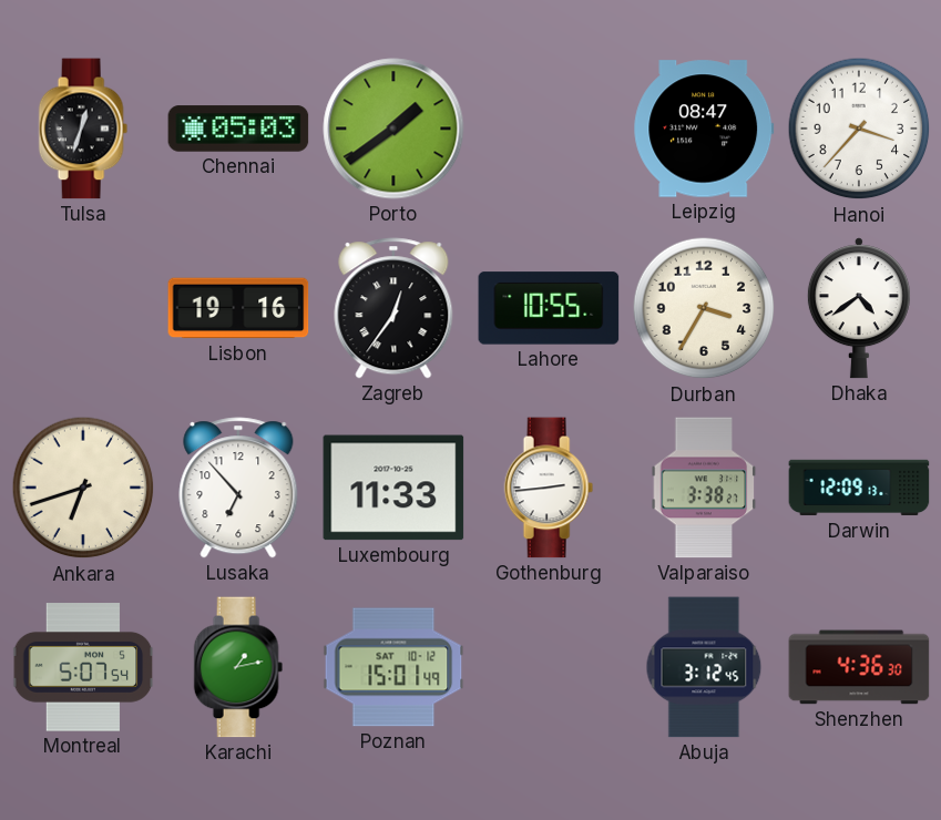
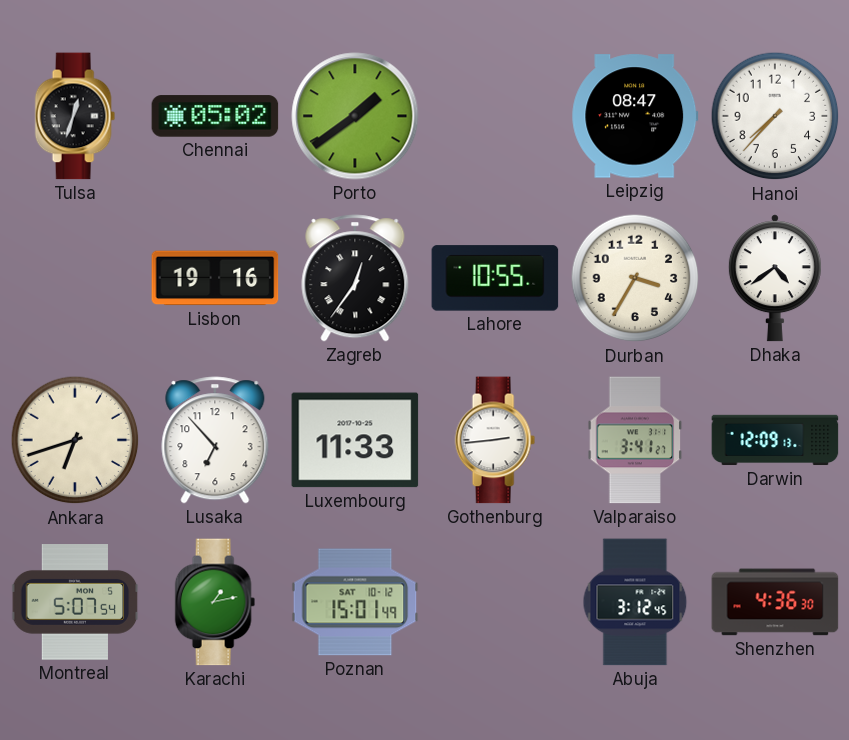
Chennai: 05:03 -> 05:02 (215, 116)
Hanoi: 3:37 -> 7:37 (775, 116)
Valparaiso: 3:38 -> 3:41 (635, 440)
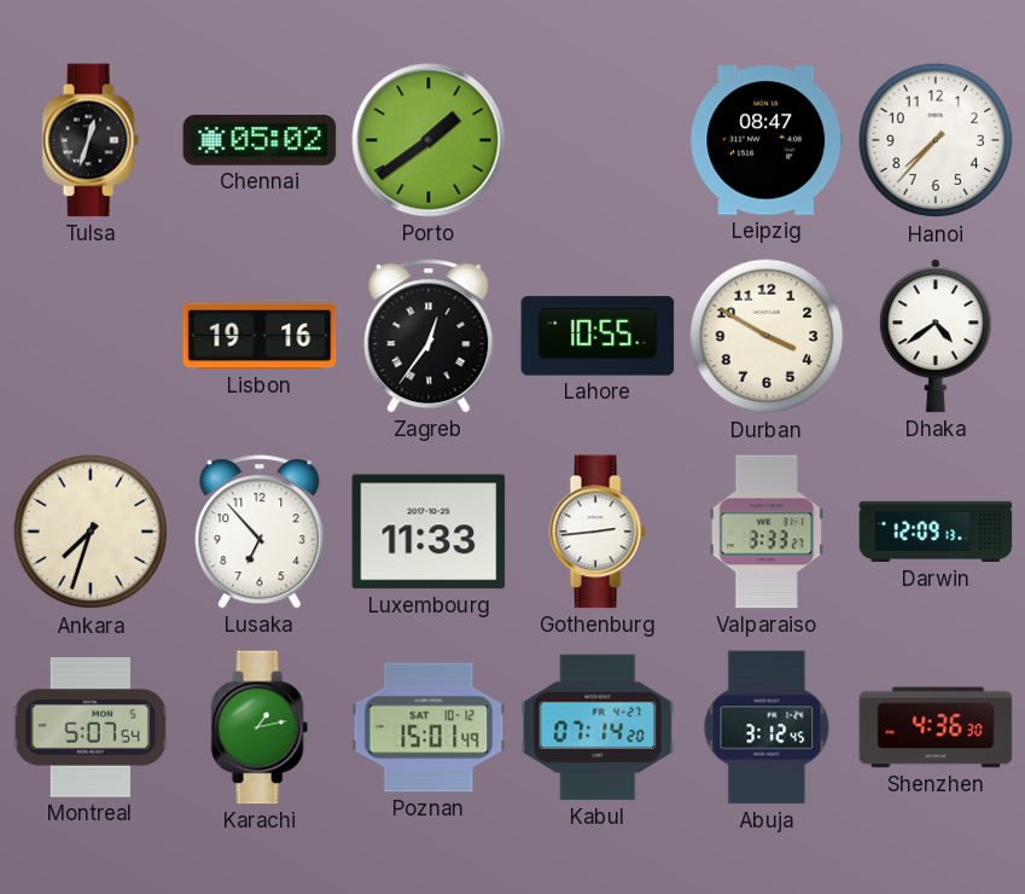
Durban: 3:35 -> 3:50 (767, 336)
Ankara: 6:42 -> 7:33 (91, 532)
Valparaiso: 3:41 -> 3:33 (767, 532)
Kabul: none -> 07:14 (598, 727)
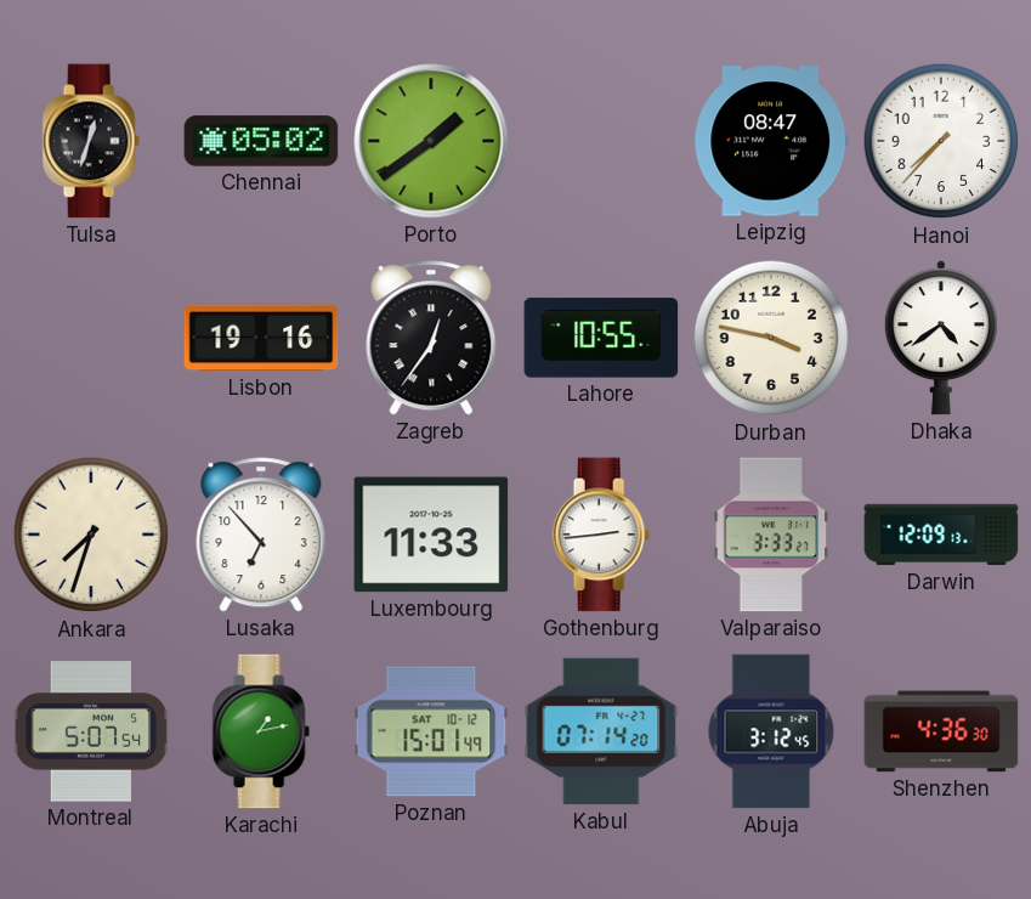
Durban: 3:50 -> 3:47 (771, 338)
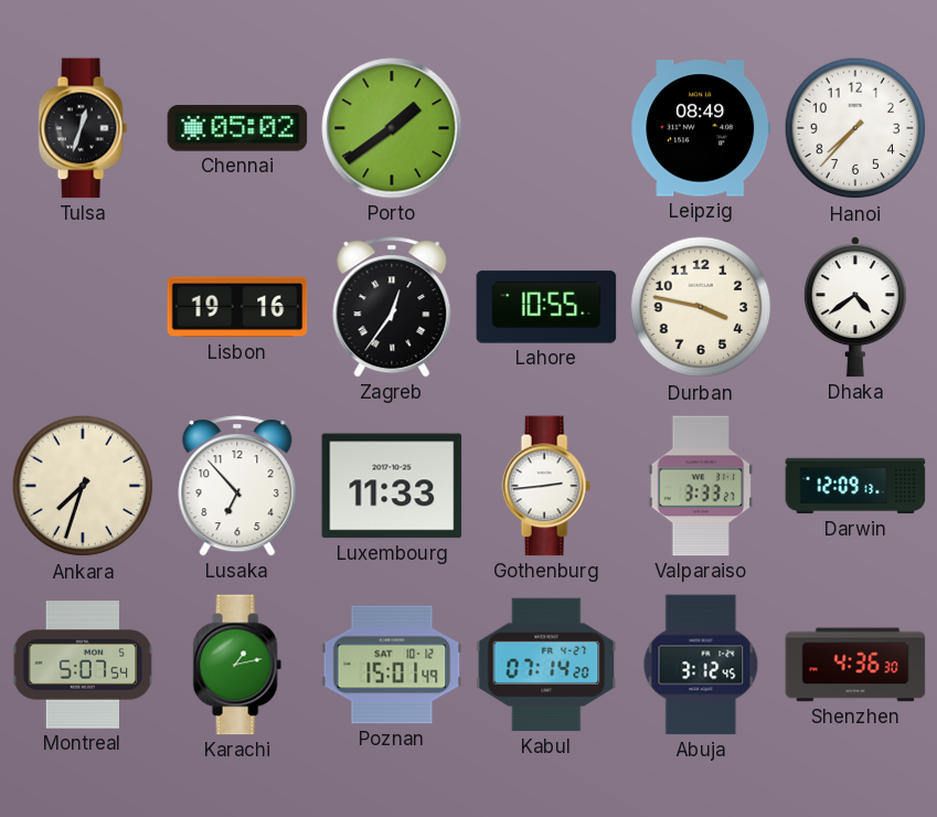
Leipzig: 08:47 -> 08:49 (701, 128)
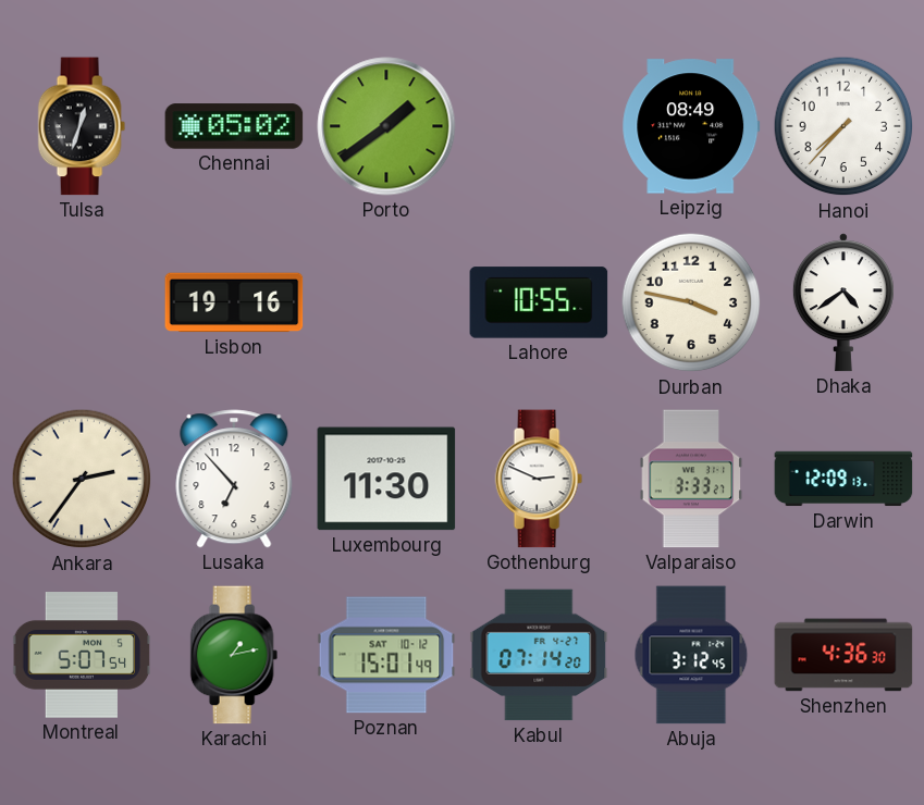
Zagreb: 12:36 -> none (392, 307)
Ankara: 7:33 -> 2:36 (82, 479)
Luxembourg: 11:33 -> 11:30 (386, 479)
Gothenburg: 2:44 -> 2:49 (539, 479)
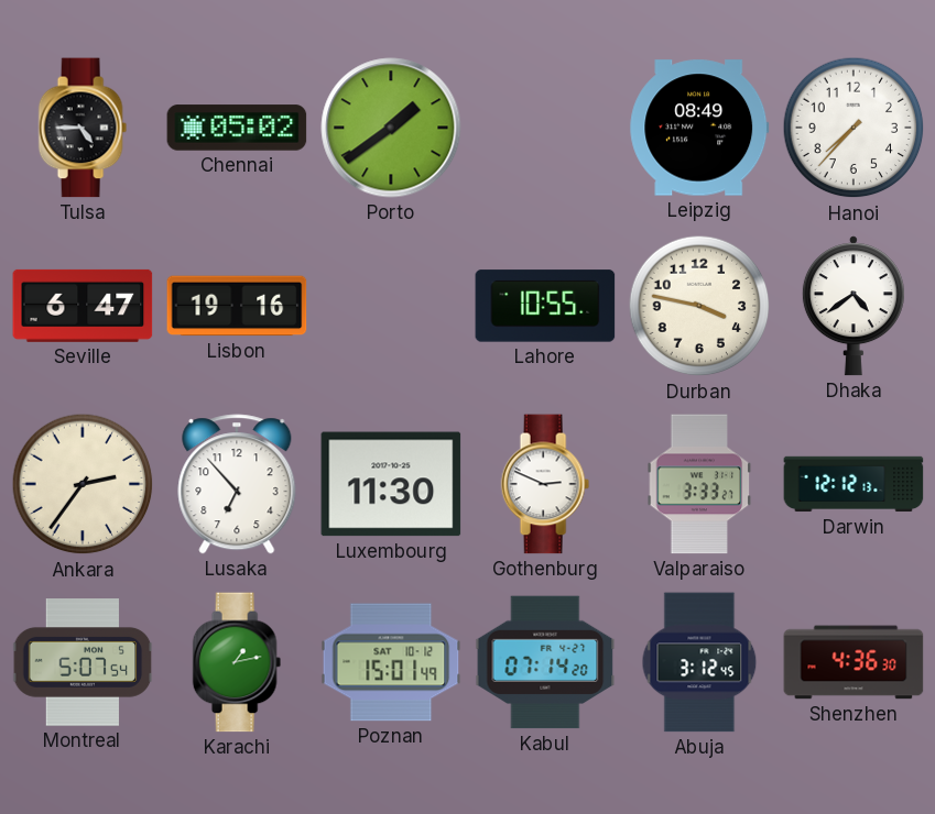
Tulsa: 12:33 -> 4:45 (83, 128)
Seville: none -> 6:47 (83, 306)
Darwin: 12:09 -> 12:12 (854, 484)
